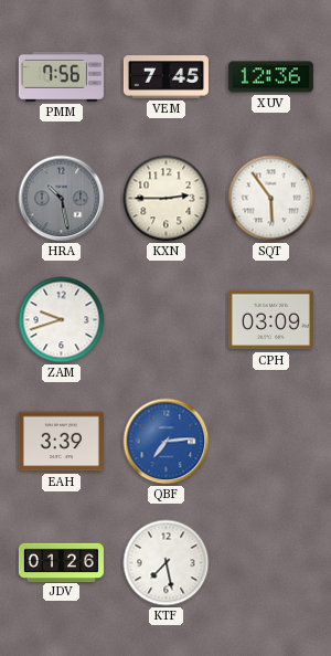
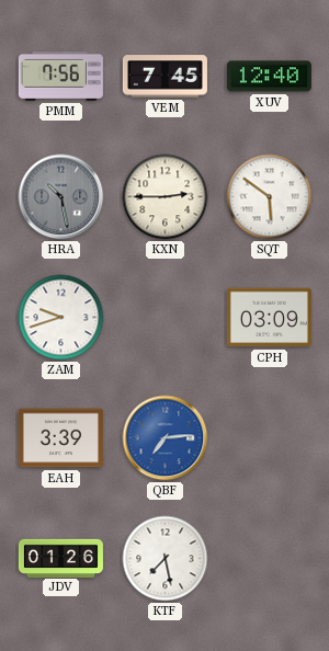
XUV: 12:36 -> 12:40 (269, 77)
SQT: 5:54 -> 5:51 (270, 197)
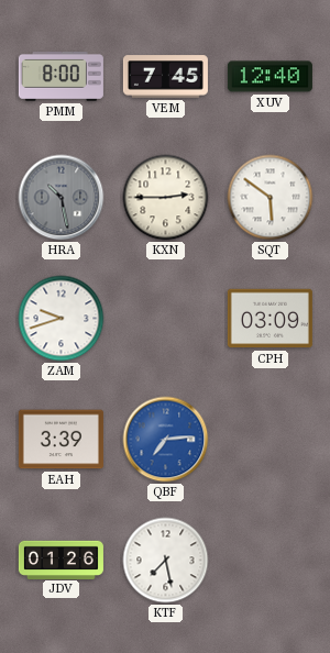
PMM: 7:56 -> 8:00 (61, 76)
